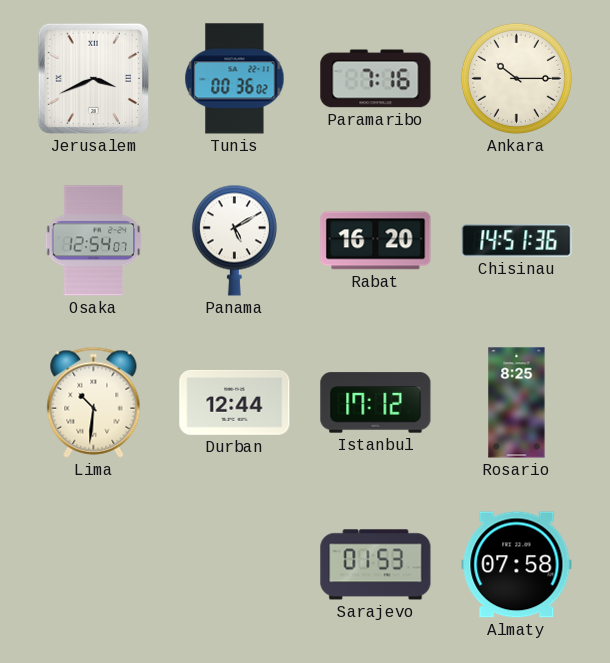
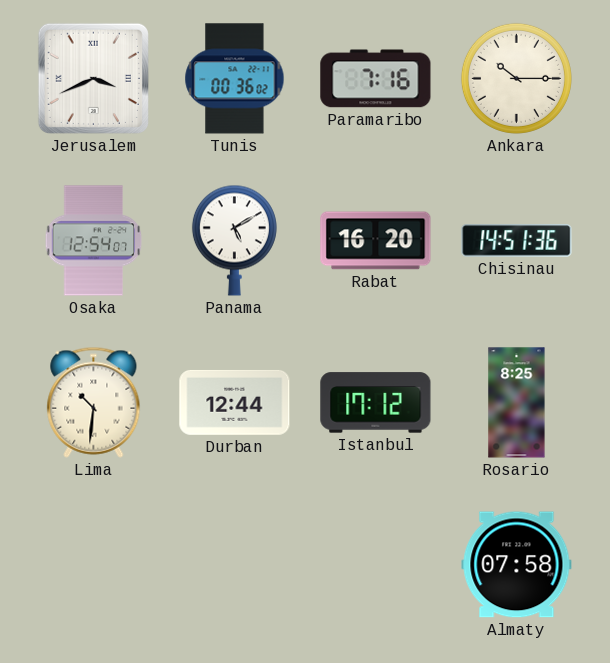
Sarajevo: 01:53 -> none (376, 565)
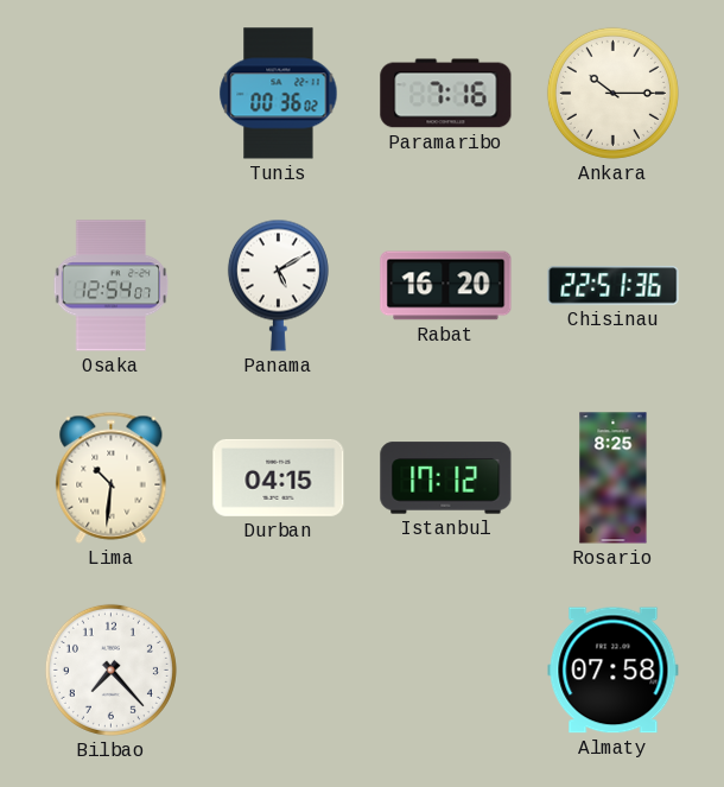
Jerusalem: 3:41 -> none (93, 78)
Chisinau: 14:51 -> 22:51 (614, 286)
Durban: 12:44 -> 04:15 (279, 477)
Bilbao: none -> 7:23 (110, 669)
